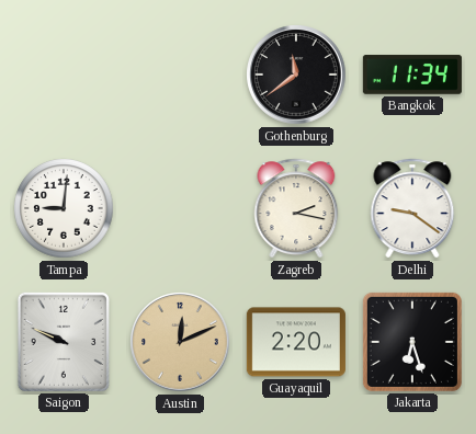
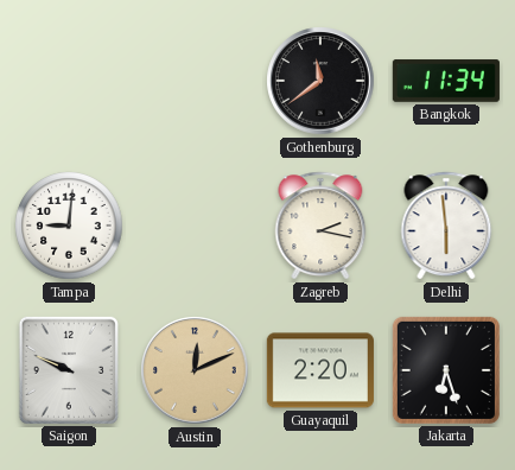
Delhi: 9:21 -> 5:59 (446, 226)
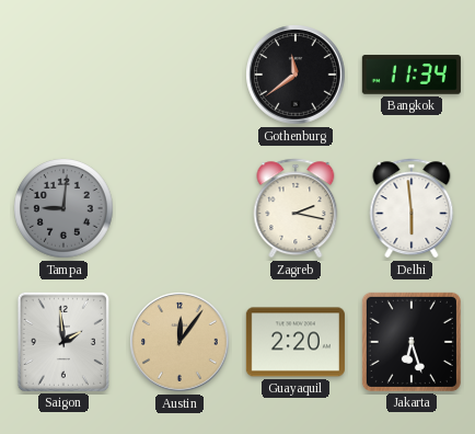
Tampa dial: white -> grey (63, 208)
Saigon: 9:49 -> 1:59 (63, 342)
Austin: 12:11 -> 12:06 (179, 342)
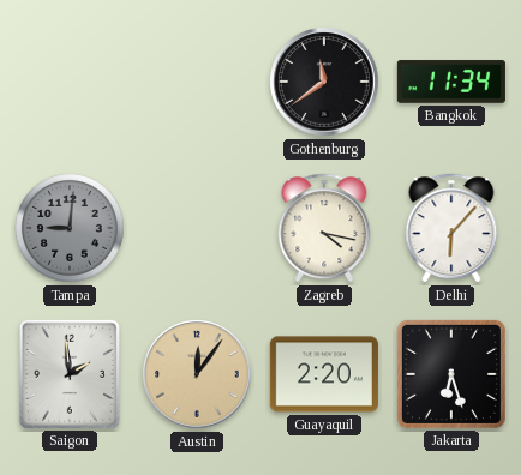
Zagreb: 2:17 -> 4:17 (324, 228)
Delhi: 5:59 -> 6:07 (451, 228)
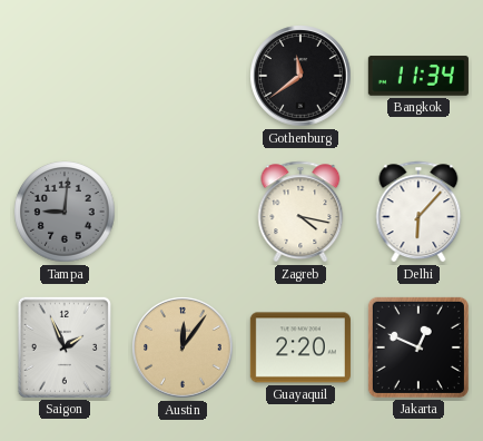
Saigon: 1:59 -> 1:56 (65, 347)
Jakarta: 6:27 -> 12:49 (418, 347)
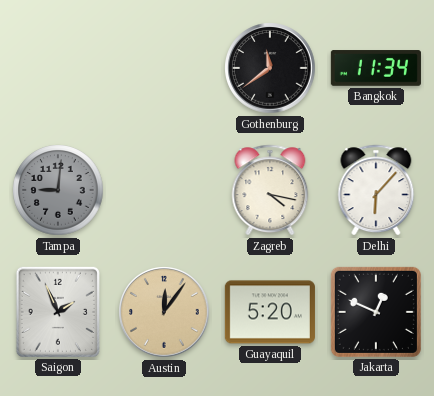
Guayaquil: 2:20 -> 5:20 (270, 312)
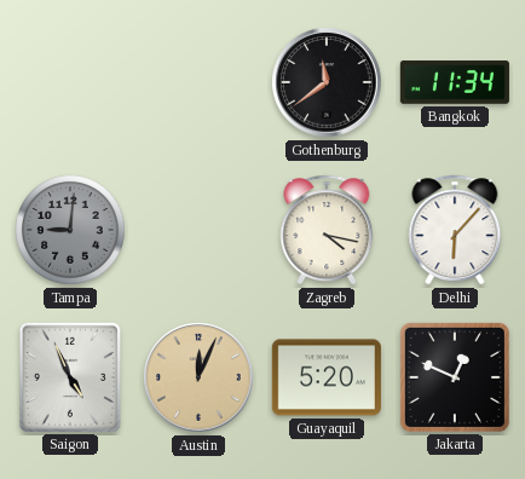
Saigon: 1:56 -> 4:56 (70, 377)
Austin: 12:06 -> 12:04 (198, 377)
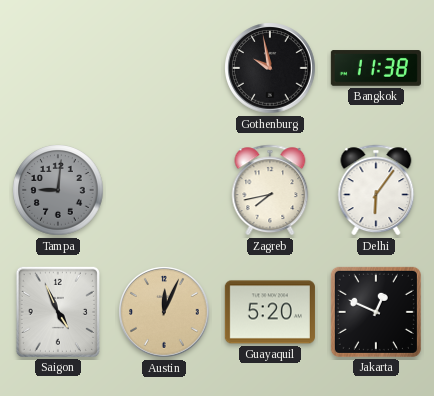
Gothenburg: 11:39 -> 9:58 (270, 68)
Bangkok: 11:34 -> 11:38 (376, 68)
Zagreb: 4:17 -> 7:43 (270, 190)
Delhi: 6:07 -> 6:06 (376, 190)
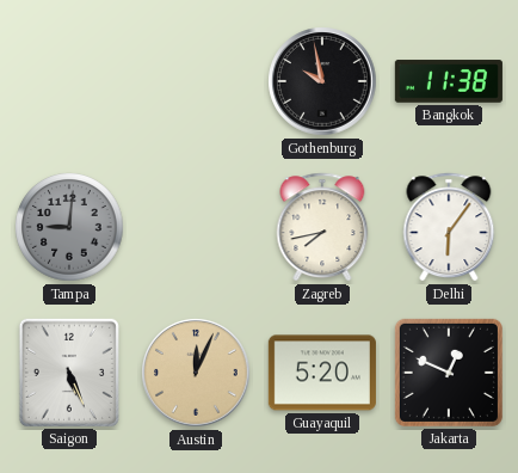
Saigon: 4:56 -> 5:26 (69, 373)
